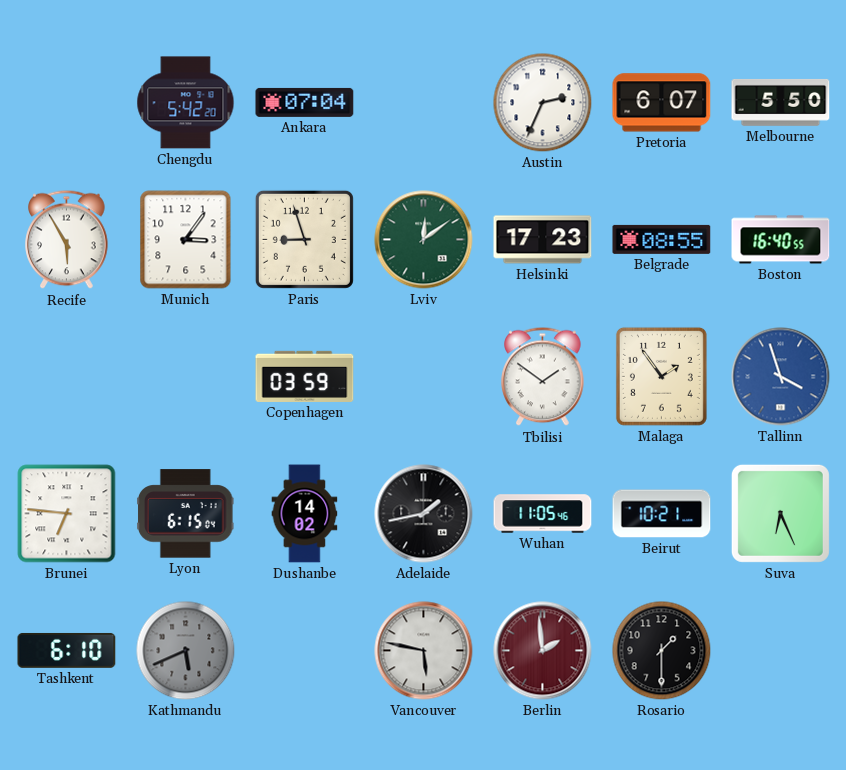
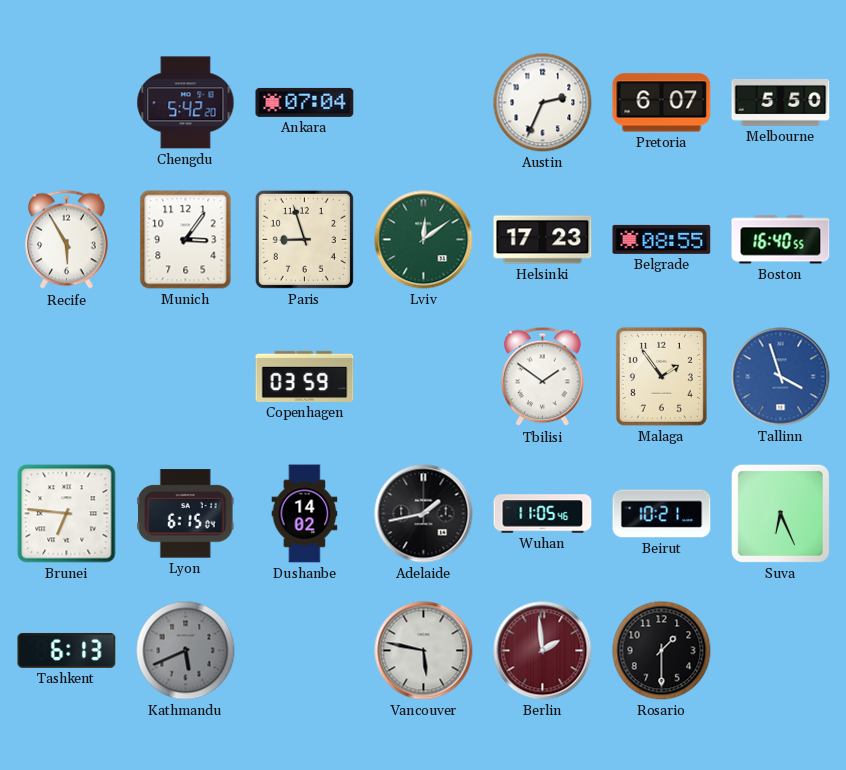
Tashkent: 6:10 -> 6:13 (67, 650)
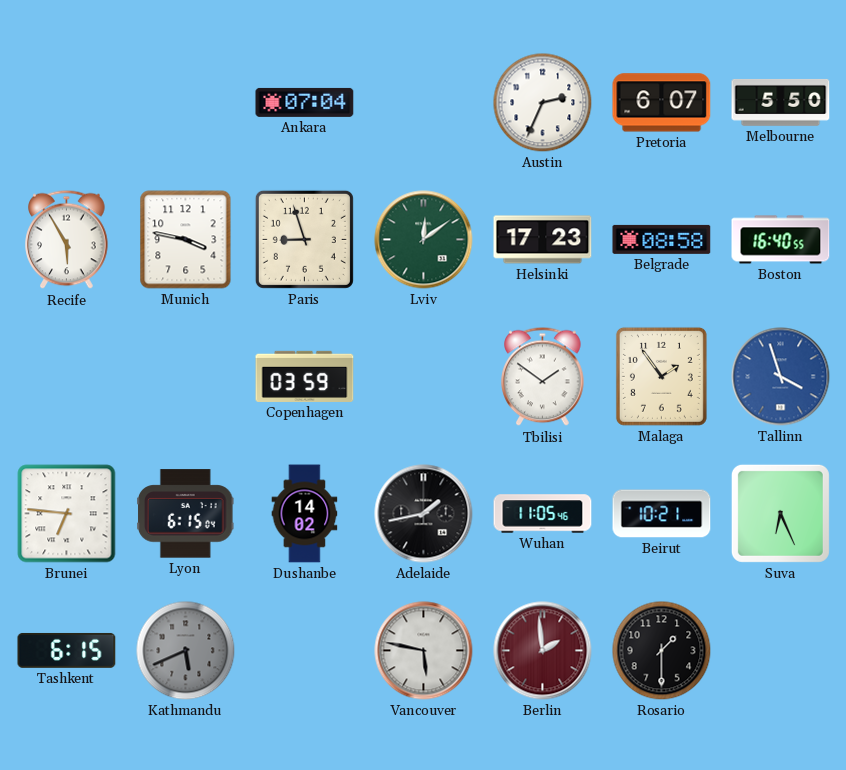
Chengdu: 5:42 -> none (186, 103)
Munich: 3:06 -> 3:47 (186, 240)
Belgrade: 08:55 -> 08:58 (662, 239)
Tashkent: 6:13 -> 6:15 (67, 650)
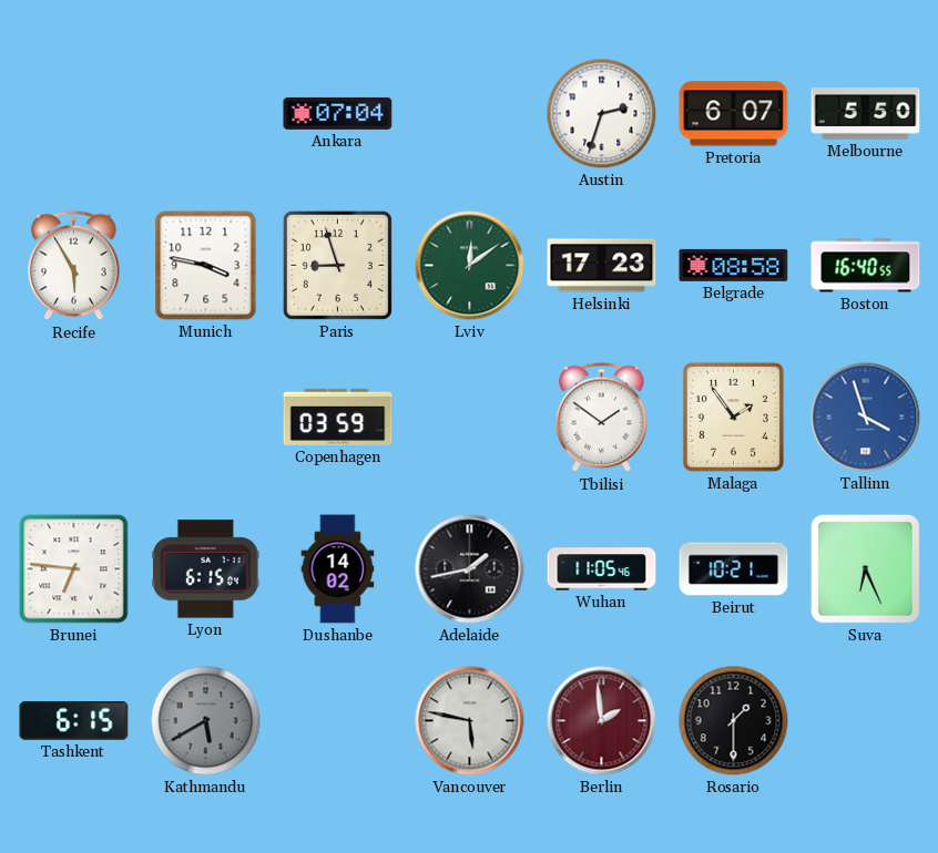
Austin: 2:34 -> 2:33 (602, 114)
Kathmandu: 5:41 -> 5:40 (206, 721)
